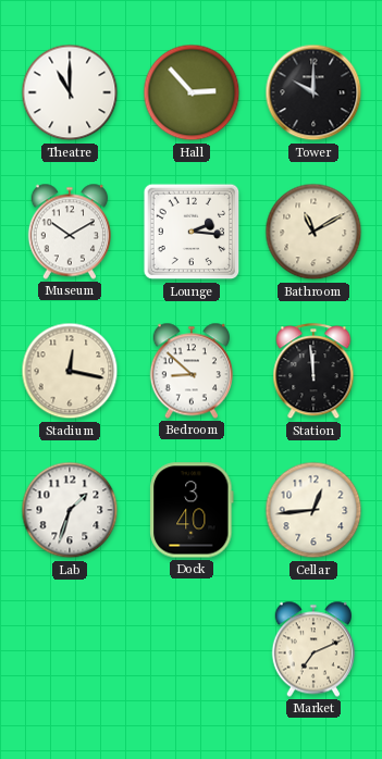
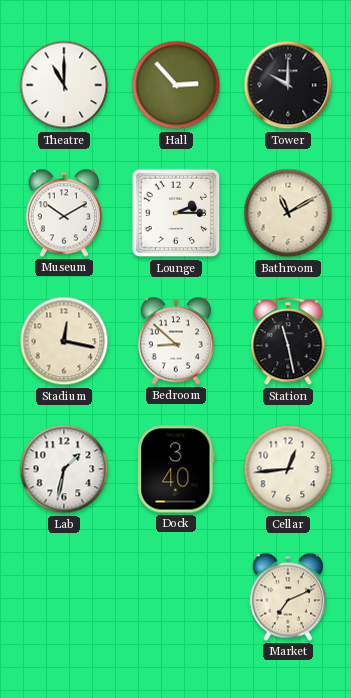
Lounge: 2:16 -> 2:15 (176, 213)
Station: 11:59 -> 11:28 (288, 342)
Lab: 1:33 -> 1:32 (64, 469)
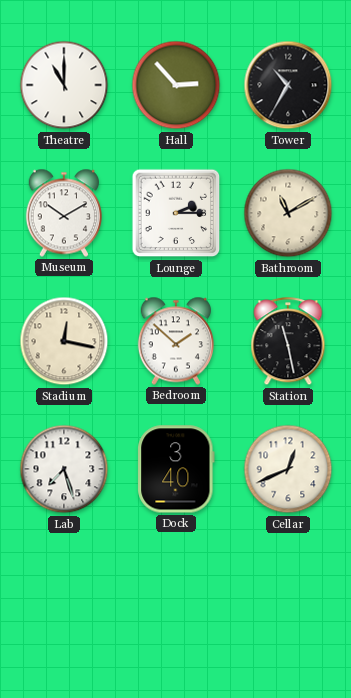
Tower: 10:00 -> 10:35 (288, 85)
Bedroom: 8:52 -> 1:52 (175, 341)
Lab: 1:32 -> 7:27 (64, 469)
Cellar: 12:44 -> 12:41 (288, 469)
Market: 7:11 -> none (287, 597)
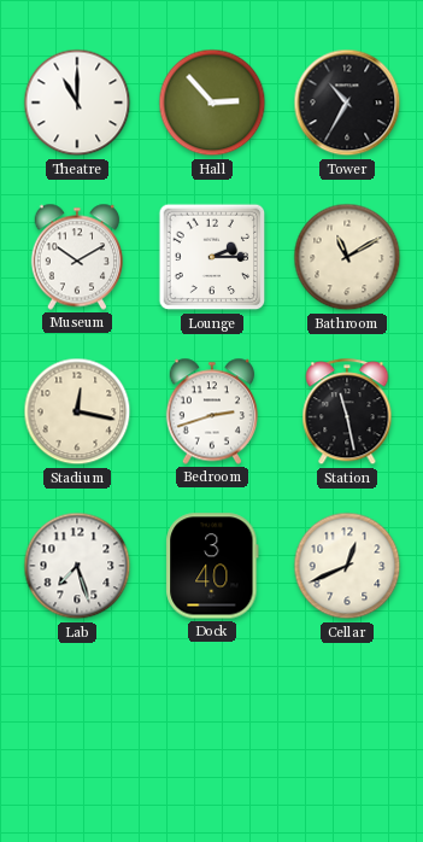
Bedroom: 1:52 -> 2:42 (211, 411)
